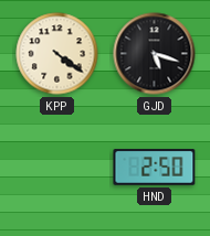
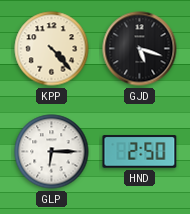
KPP: 4:21 -> 4:23 (52, 49)
GLP: none -> 6:15 (52, 152)
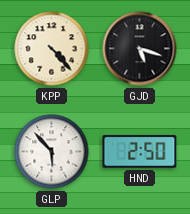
GLP: 6:15 -> 5:53 (52, 152)
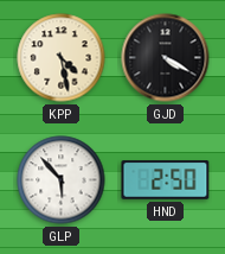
KPP: 4:23 -> 4:28 (62, 58)
GJD: 5:18 -> 4:20 (166, 58)
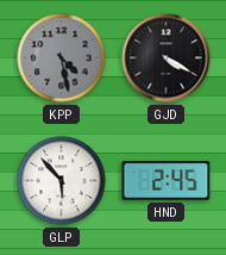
KPP dial: cream -> grey (62, 58)
HND: 2:50 -> 2:45 (167, 181)
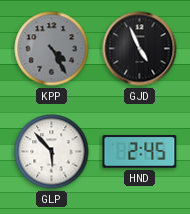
KPP: 4:28 -> 4:25 (52, 49)
GJD: 4:20 -> 4:56 (140, 49)
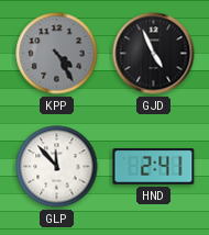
GLP: 5:53 -> 11:53 (57, 167)
HND: 2:45 -> 2:41 (154, 167)
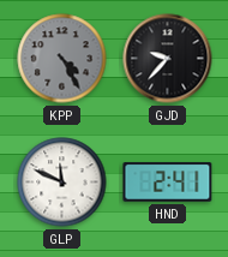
GJD: 4:56 -> 9:37 (168, 59)
GLP: 11:53 -> 11:49 (62, 183)
